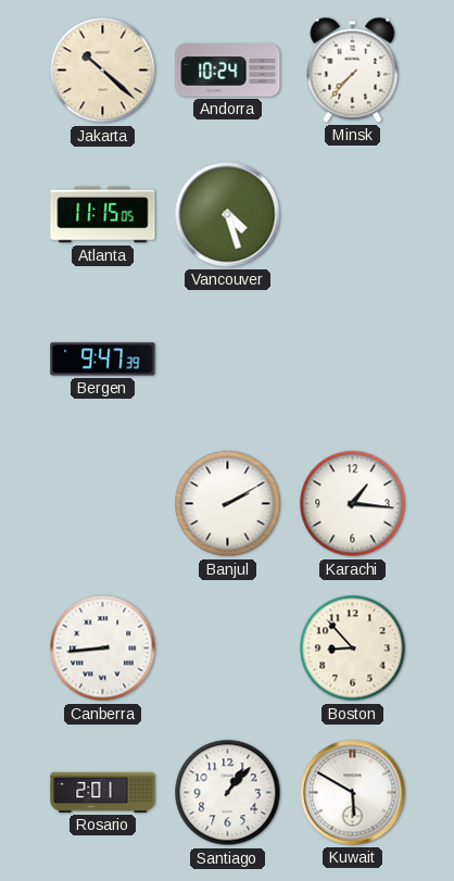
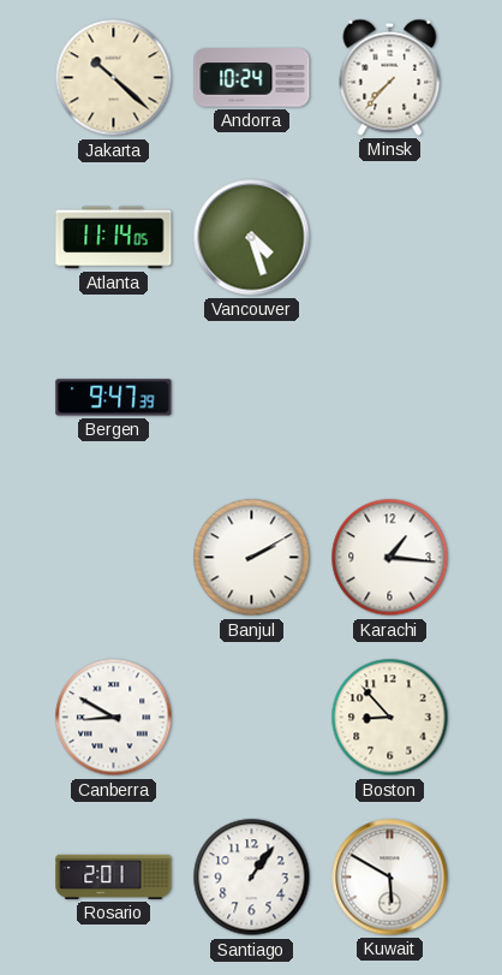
Atlanta: 11:15 -> 11:14 (114, 238)
Canberra: 8:44 -> 8:50 (114, 718)
Santiago: 1:07 -> 1:06 (252, 878)
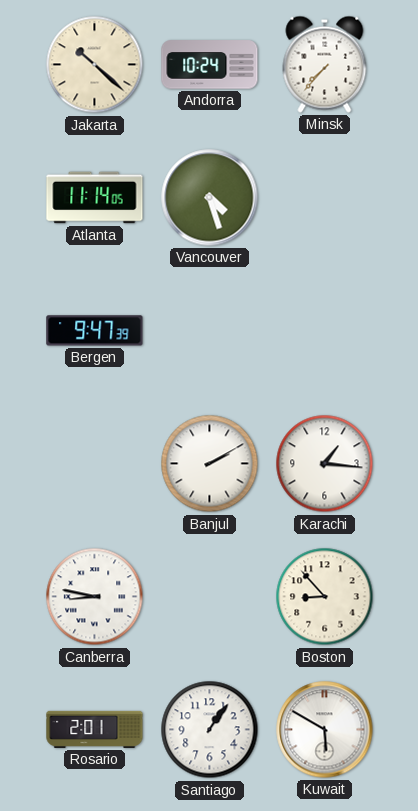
Canberra: 8:50 -> 8:47 (95, 597)
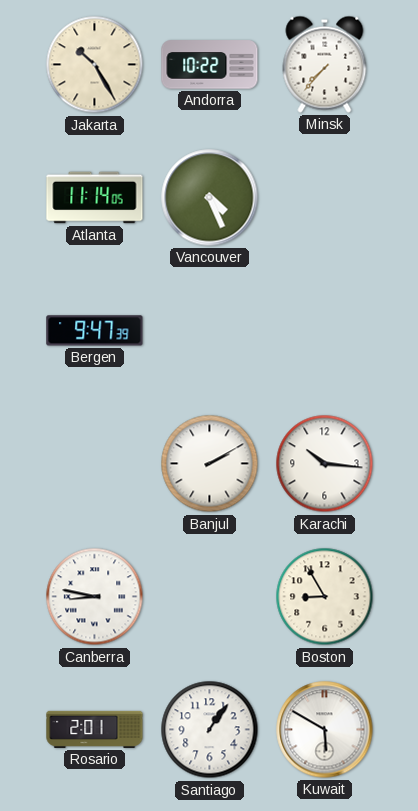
Jakarta: 10:22 -> 10:25 (95, 65)
Andorra: 10:24 -> 10:22 (210, 65)
Vancouver: 4:27 -> 4:26 (210, 198)
Karachi: 1:16 -> 10:16 (325, 464)
Boston: 8:53 -> 8:55 (325, 597)
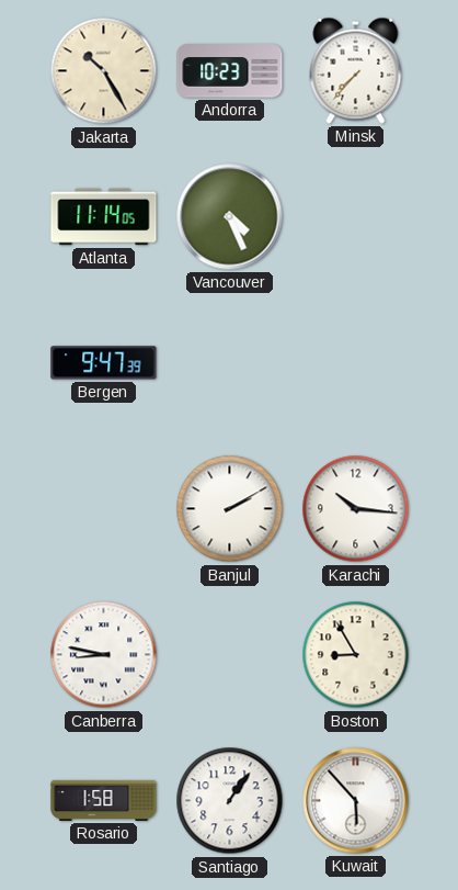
Andorra: 10:22 -> 10:23 (230, 71)
Rosario: 2:01 -> 1:58 (104, 800)
Kuwait: 5:50 -> 5:53 (356, 801)
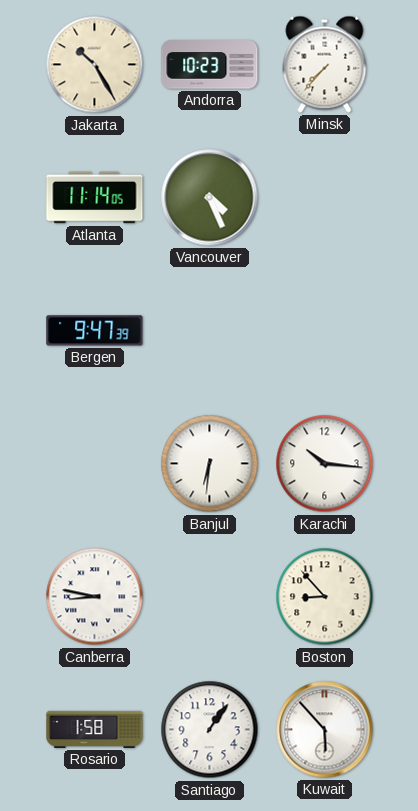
Banjul: 2:10 -> 6:31 (210, 464)
Boston: 8:55 -> 8:53 (325, 597)
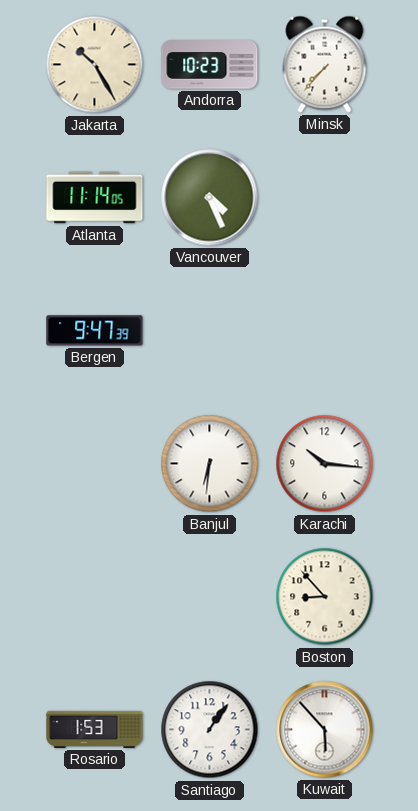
Canberra: 8:47 -> none (95, 597)
Rosario: 1:58 -> 1:53 (95, 729)
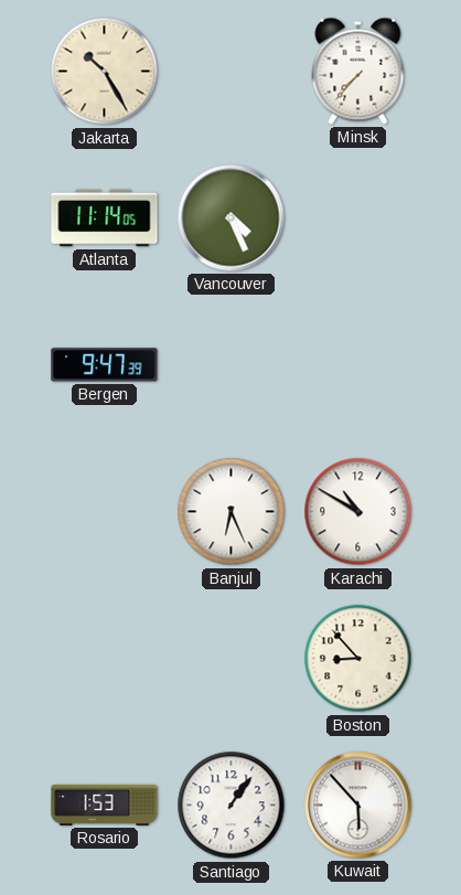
Andorra: 10:23 -> none (210, 65)
Banjul: 6:31 -> 6:26 (232, 512)
Karachi: 10:16 -> 10:50 (358, 512)
